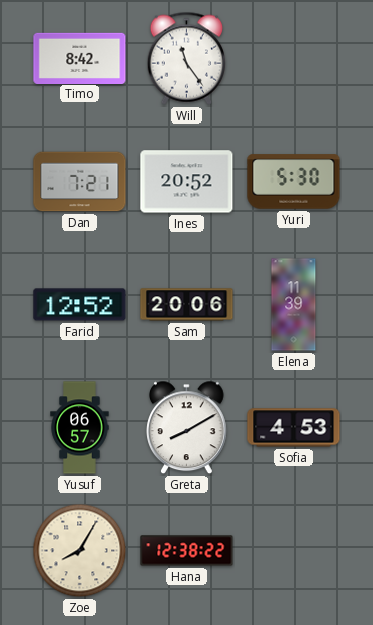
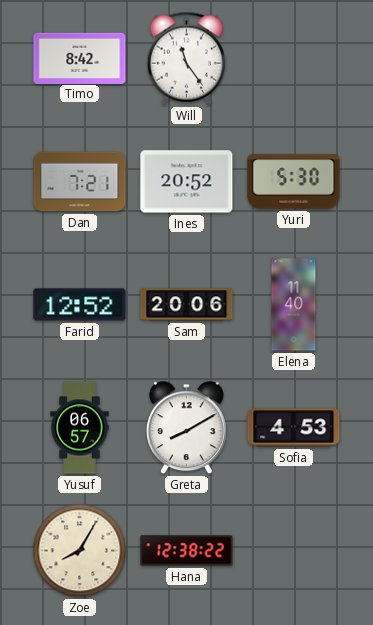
Elena: 11:39 -> 11:40 (294, 305)
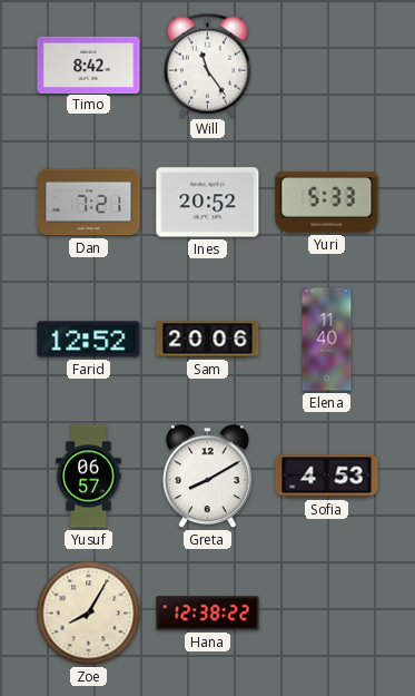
Yuri: 5:30 -> 5:33 (327, 203)
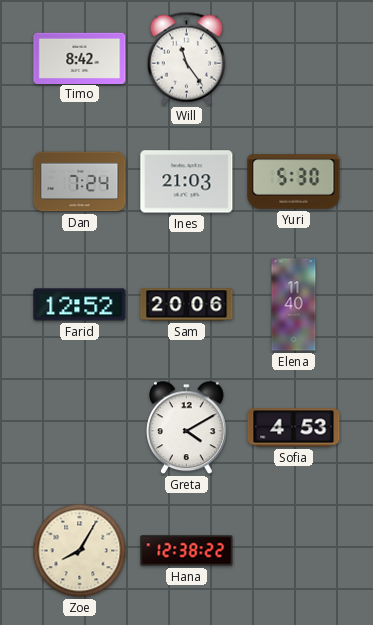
Dan: 7:21 -> 7:24 (80, 182)
Ines: 20:52 -> 21:03 (187, 182)
Yuri: 5:33 -> 5:30 (294, 182)
Yusuf: 06:57 -> none (89, 477)
Greta: 8:10 -> 4:10 (187, 428)
